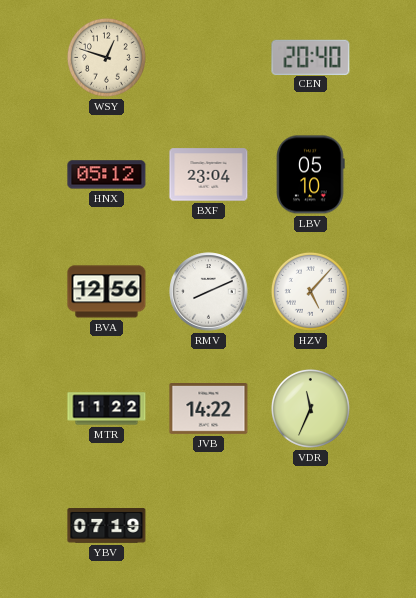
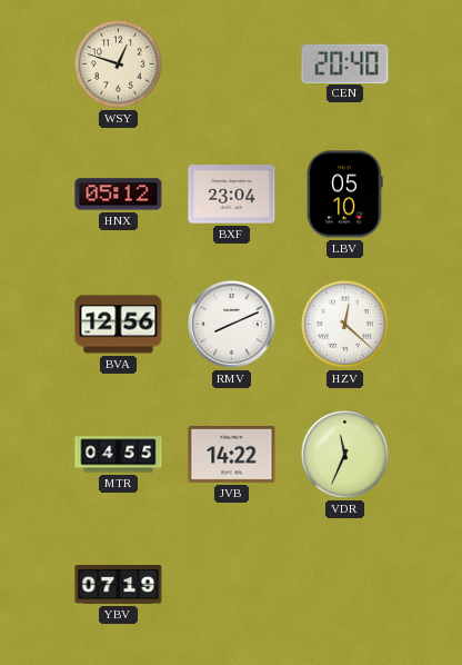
HZV: 5:07 -> 12:22 (344, 324)
MTR: 11:22 -> 04:55 (119, 455)
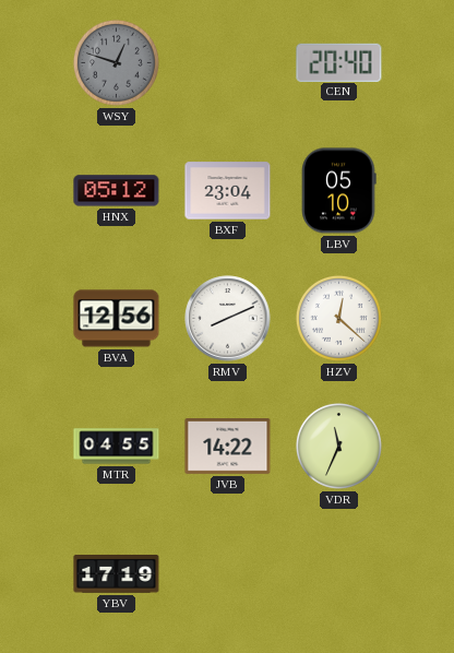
WSY dial: cream -> grey (116, 62)
YBV: 07:19 -> 17:19 (117, 574)
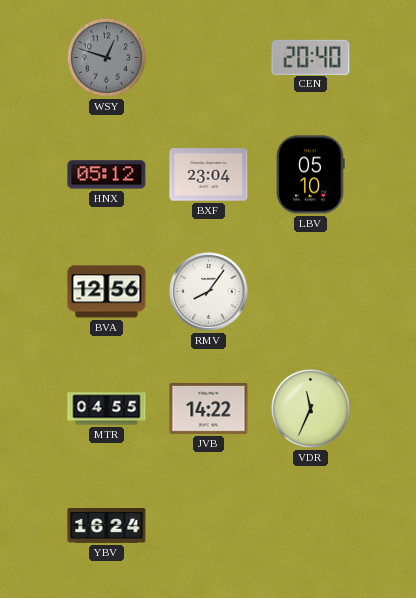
RMV: 8:11 -> 8:06 (209, 292)
HZV: 12:22 -> none (338, 318)
YBV: 17:19 -> 16:24 (107, 526)
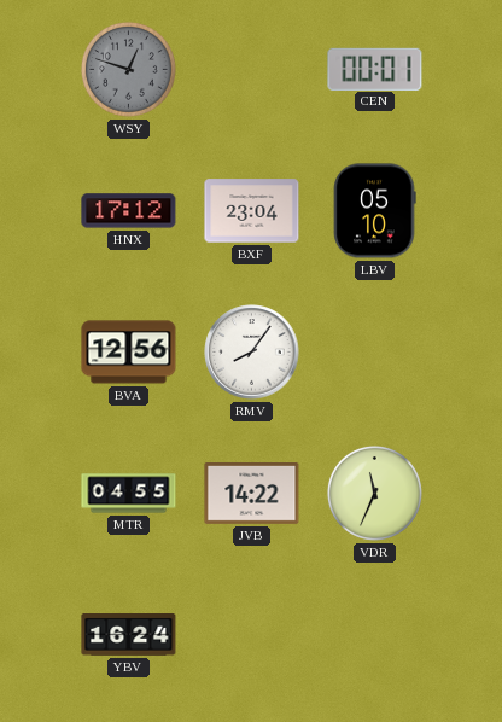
CEN: 20:40 -> 00:01 (375, 69)
HNX: 05:12 -> 17:12 (129, 211)
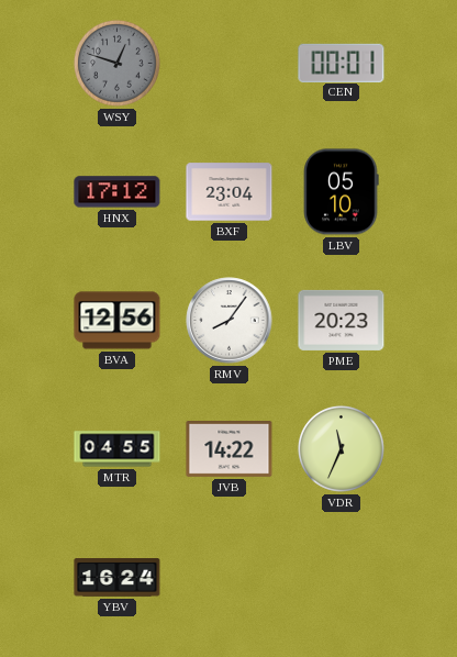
PME: none -> 20:23 (342, 320)
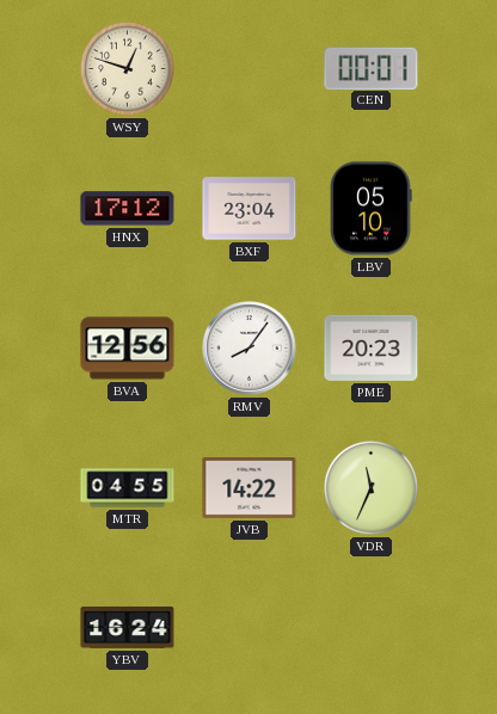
WSY dial: grey -> cream (127, 68)
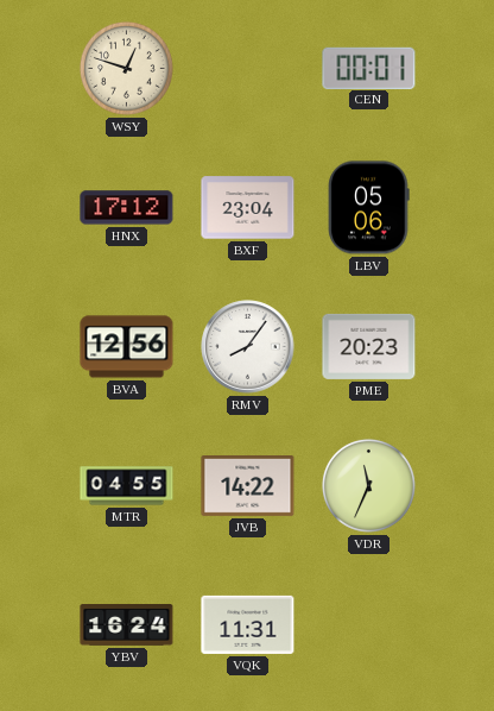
LBV: 05:10 -> 05:06 (368, 208)
VQK: none -> 11:31 (248, 624)
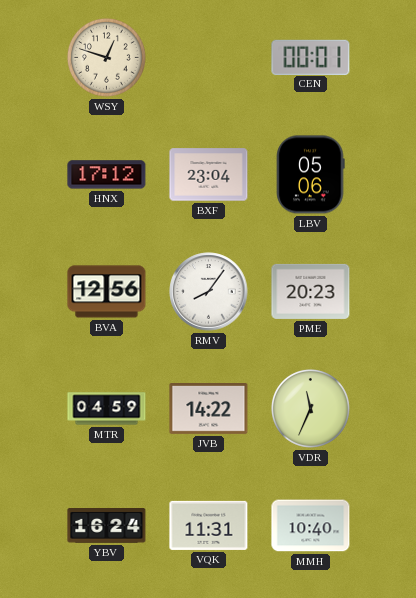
MTR: 04:55 -> 04:59 (107, 409)
MMH: none -> 10:40 (311, 526)
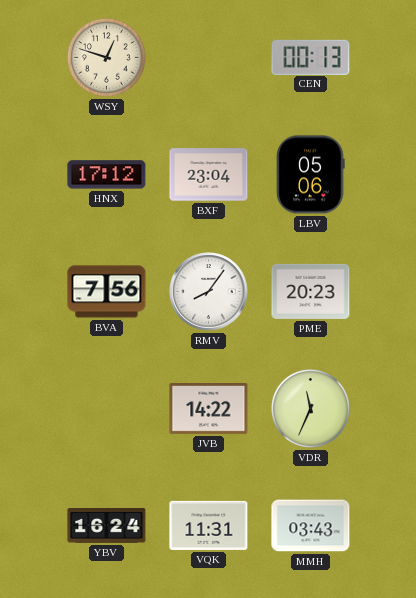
CEN: 00:01 -> 00:13 (311, 57)
BVA: 12:56 -> 7:56 (107, 292)
MTR: 04:59 -> none (107, 409)
MMH: 10:40 -> 03:43 (311, 526)
